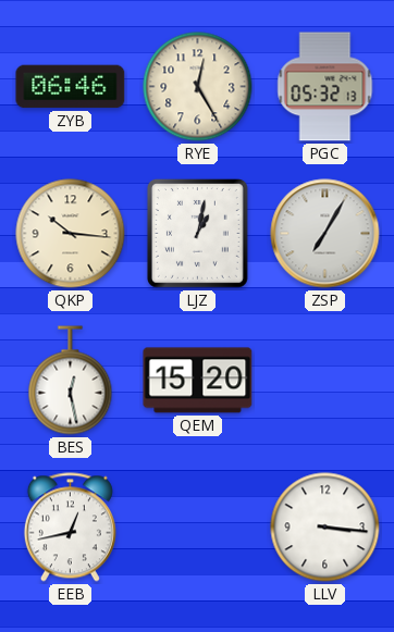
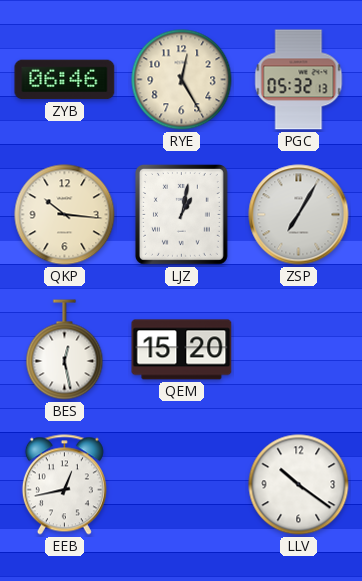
LLV: 3:16 -> 10:21 (299, 485)
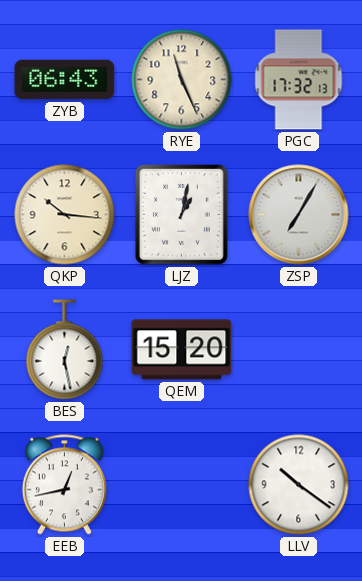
ZYB: 06:46 -> 06:43 (65, 80)
RYE: 12:25 -> 11:26 (182, 80)
PGC: 05:32 -> 17:32 (299, 80)
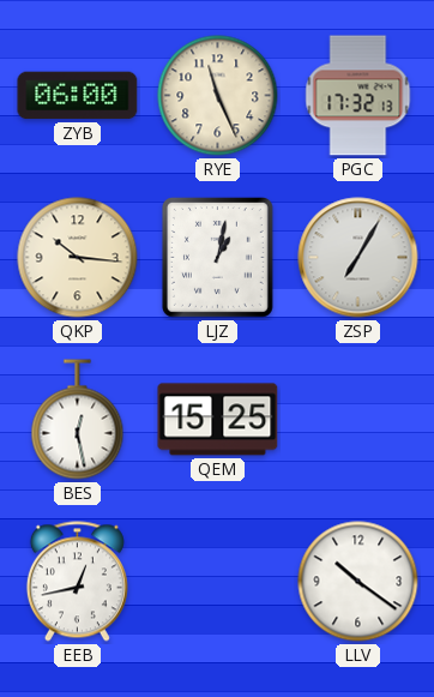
ZYB: 06:43 -> 06:00 (78, 96)
QEM: 15:20 -> 15:25 (218, 420)
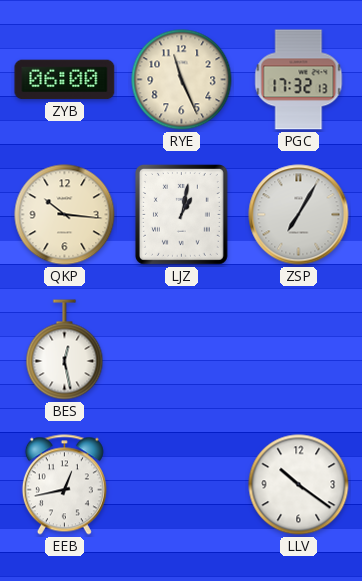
QEM: 15:25 -> none (218, 420)
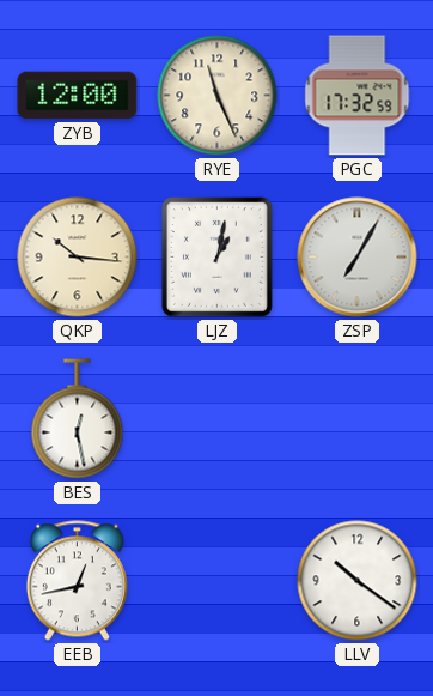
ZYB: 06:00 -> 12:00 (78, 96)
PGC: 17:32:13 -> 17:32:59 (358, 96)
